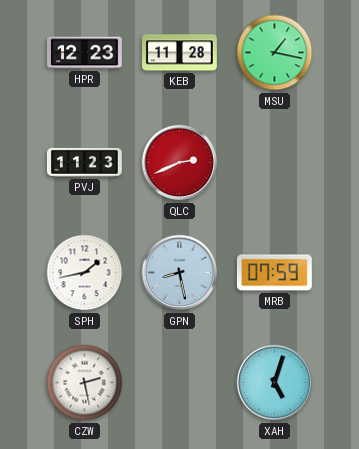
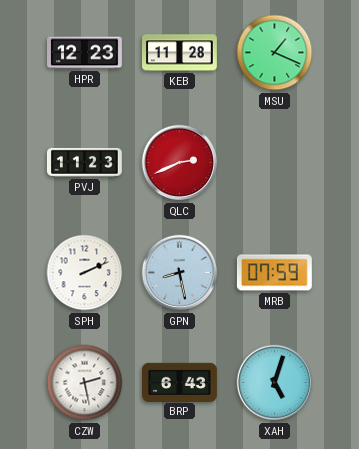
MSU: 1:17 -> 1:19 (275, 53)
SPH: 1:43 -> 2:11 (85, 273)
BRP: none -> 6:43 (180, 382)
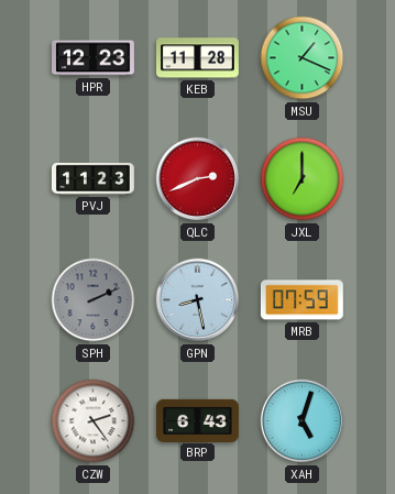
JXL: none -> 7:00 (303, 179)
SPH dial: white -> grey (94, 300)
CZW: 2:28 -> 2:24 (94, 421)
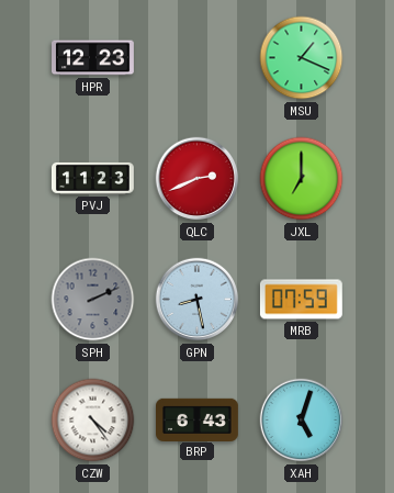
KEB: 11:28 -> none (198, 58)
CZW: 2:24 -> 4:24 (93, 421)
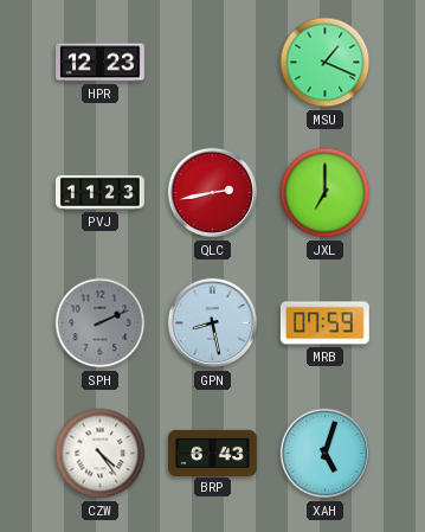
QLC: 2:41 -> 2:43 (213, 193)
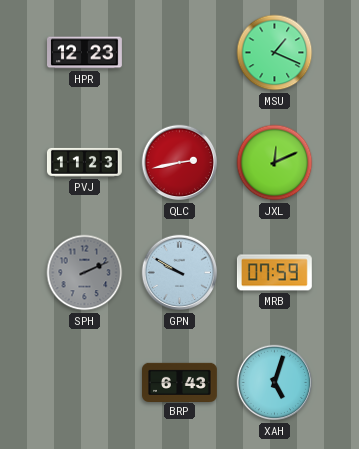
JXL: 7:00 -> 12:11 (275, 163)
GPN: 8:28 -> 9:50 (180, 273)
CZW: 4:24 -> none (101, 454)
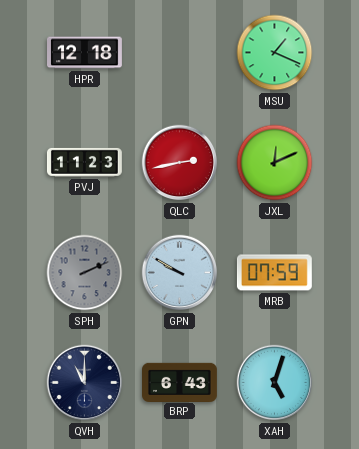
HPR: 12:23 -> 12:18 (85, 53)
QVH: none -> 11:00 (85, 383)
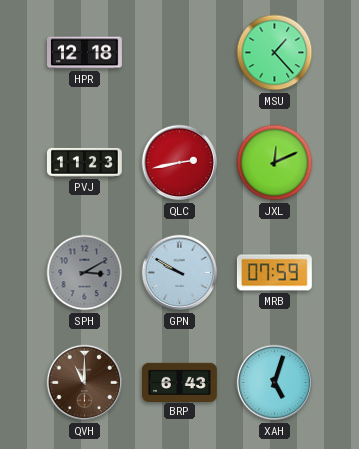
MSU: 1:19 -> 1:23 (275, 53)
SPH: 2:11 -> 3:10 (85, 273)
QVH dial: navy -> brown (85, 383)
